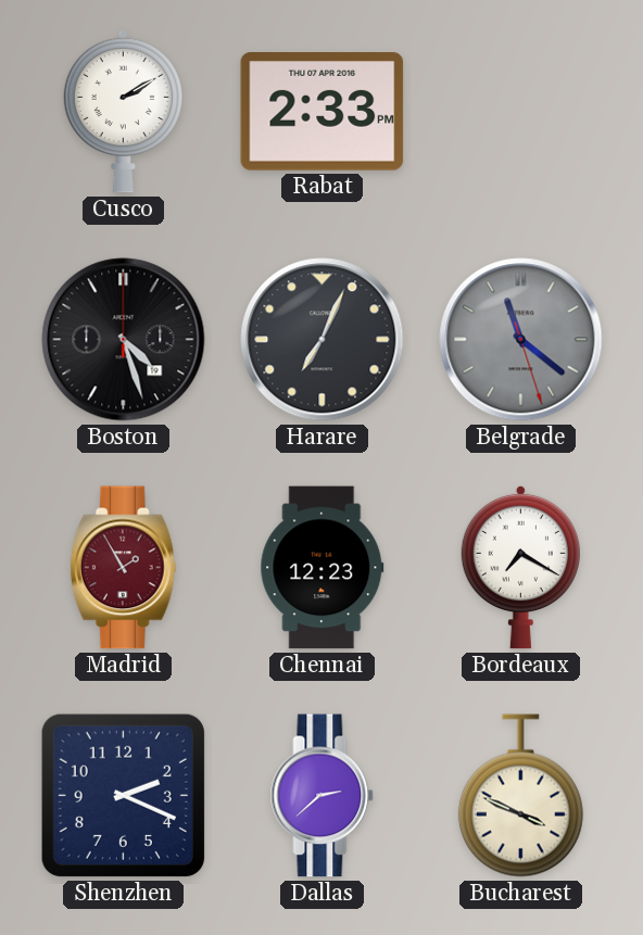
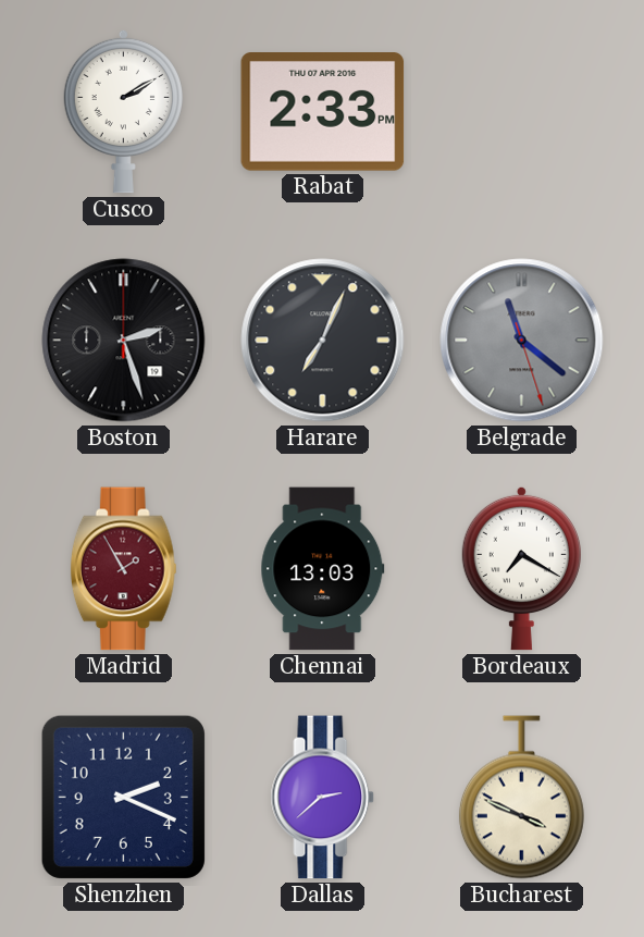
Boston: 4:27 -> 2:27 (124, 341)
Chennai: 12:23 -> 13:03 (323, 569)
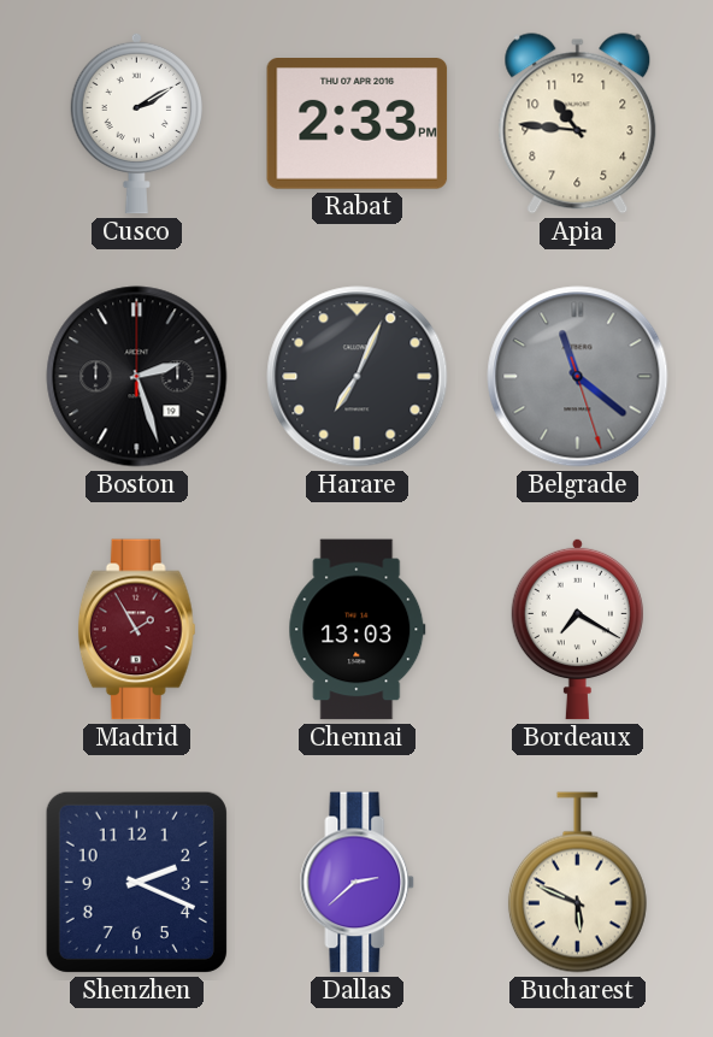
Apia: none -> 10:46 (578, 124)
Bucharest: 3:49 -> 5:49 (577, 883)
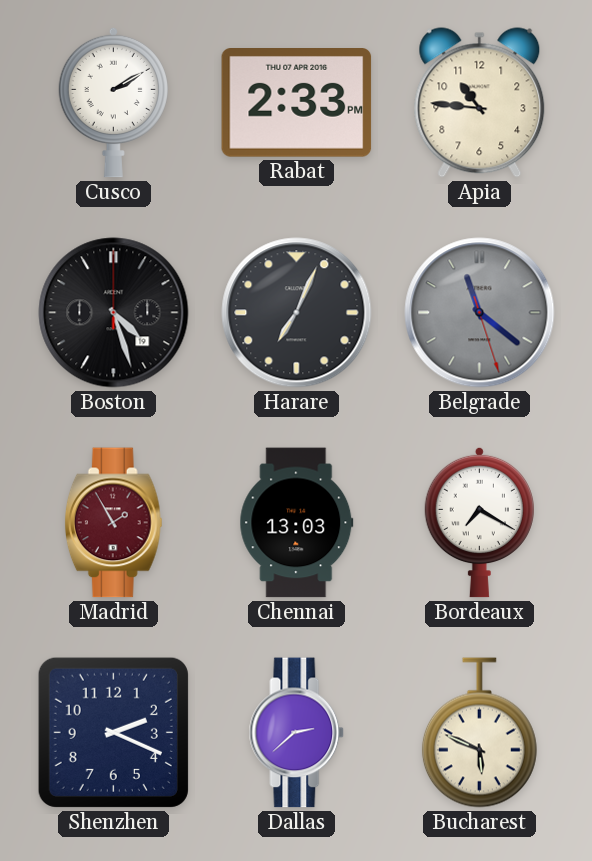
Boston: 2:27 -> 4:27 (114, 313)
